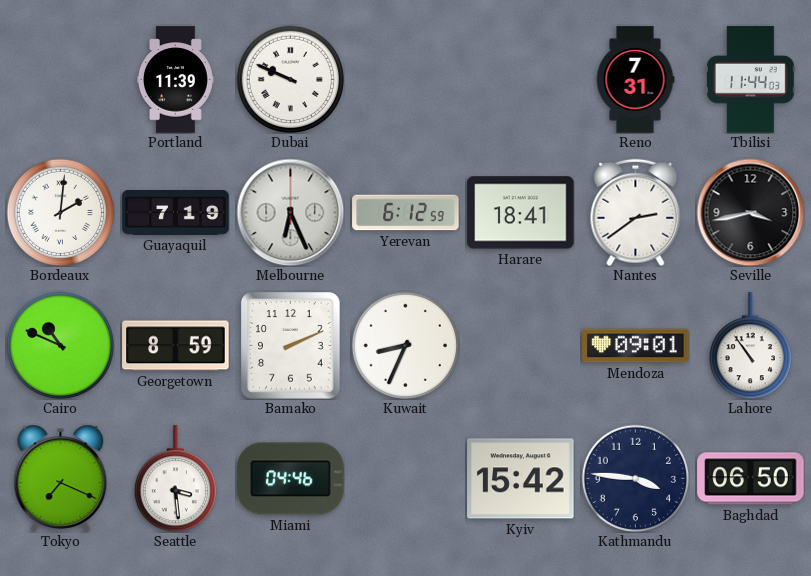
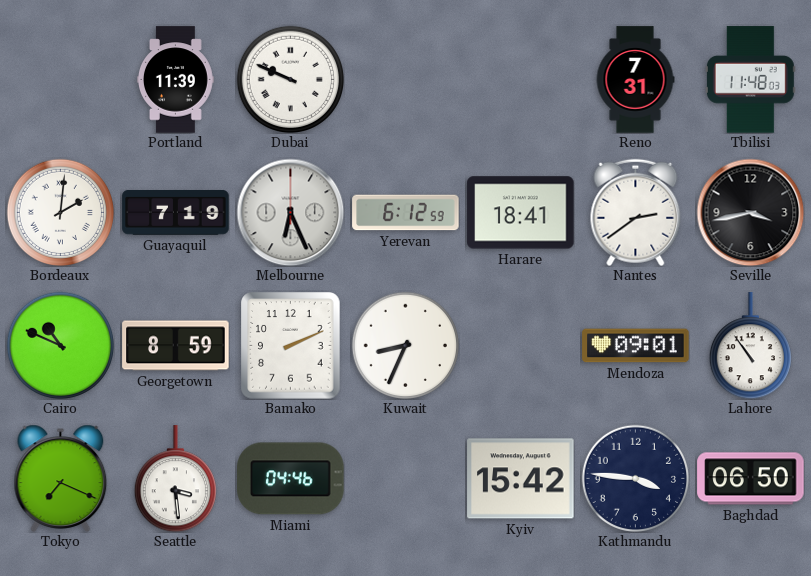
Tbilisi: 11:44 -> 11:48 (750, 80)
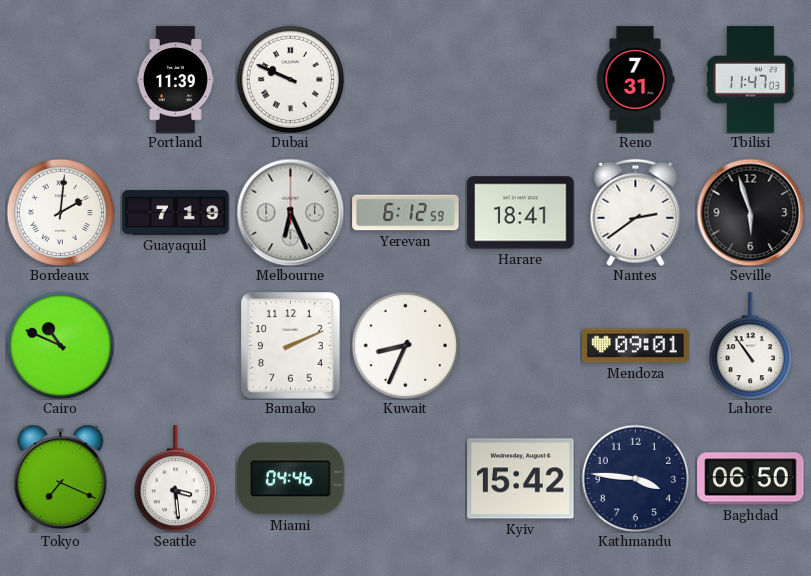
Tbilisi: 11:48 -> 11:47 (750, 80)
Seville: 3:43 -> 5:57 (750, 212)
Georgetown: 8:59 -> none (176, 346)
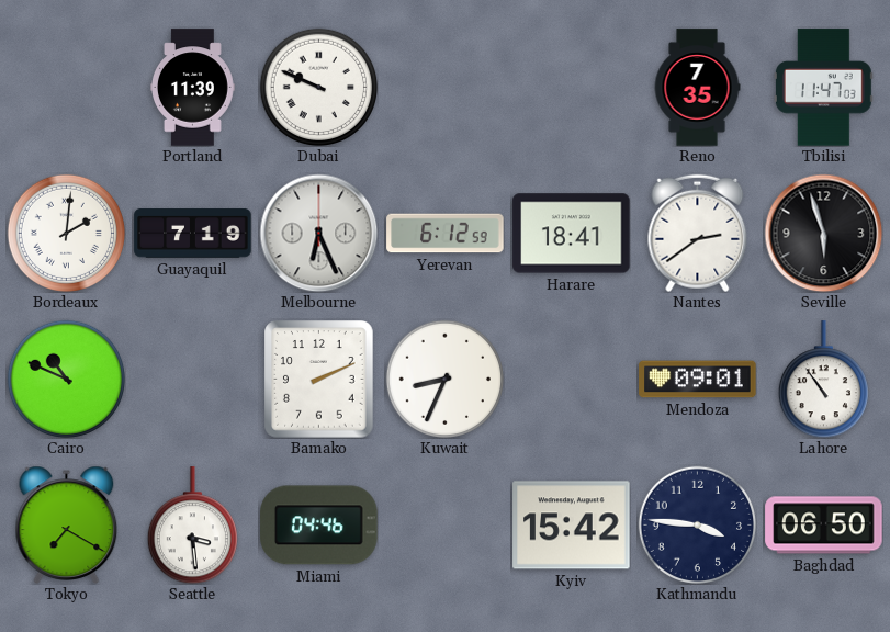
Reno: 7:31 -> 7:35 (697, 88)
Tokyo: 7:19 -> 7:20 (67, 524)
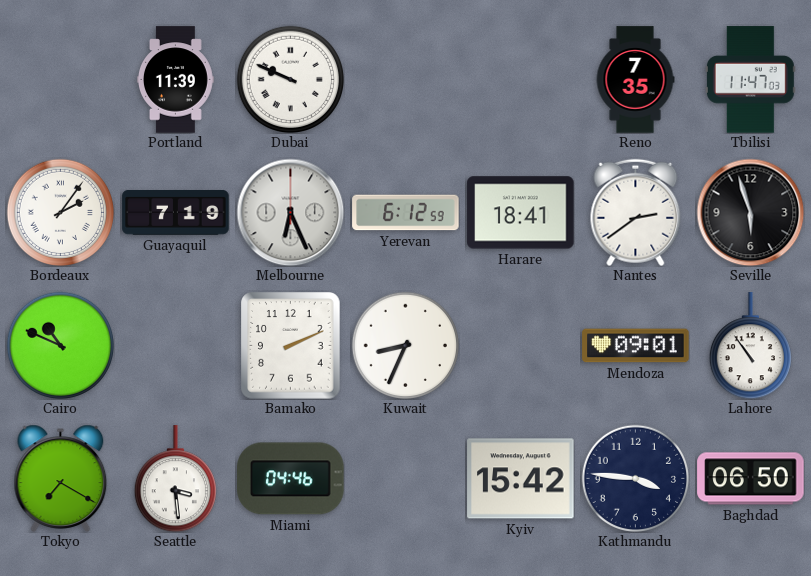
Bordeaux: 2:01 -> 2:06 (60, 212)
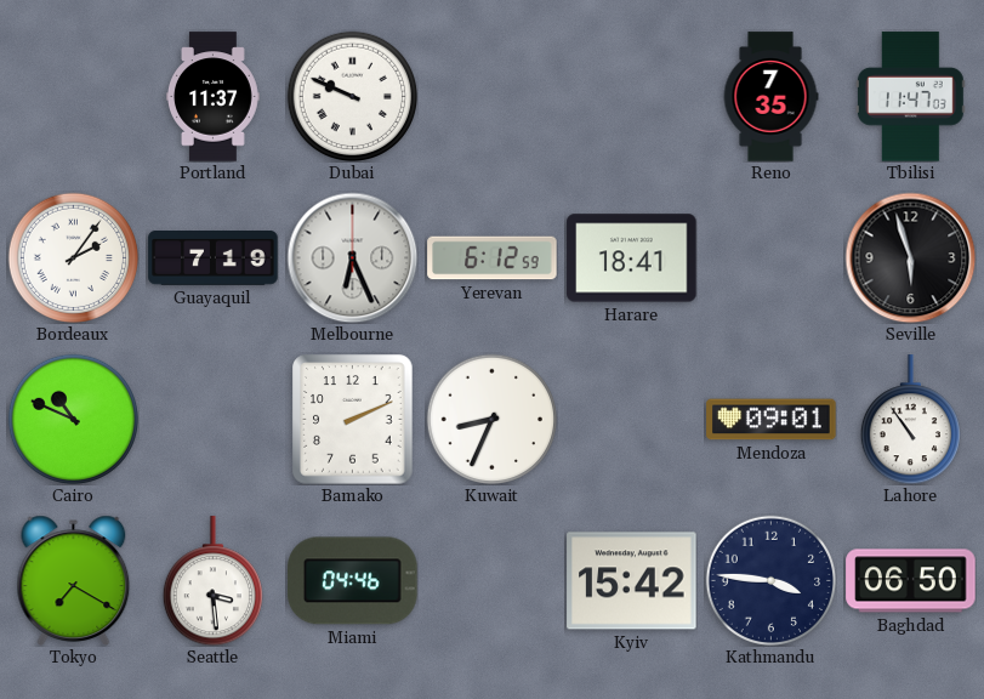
Portland: 11:39 -> 11:37 (214, 97)
Nantes: 2:39 -> none (636, 212)
